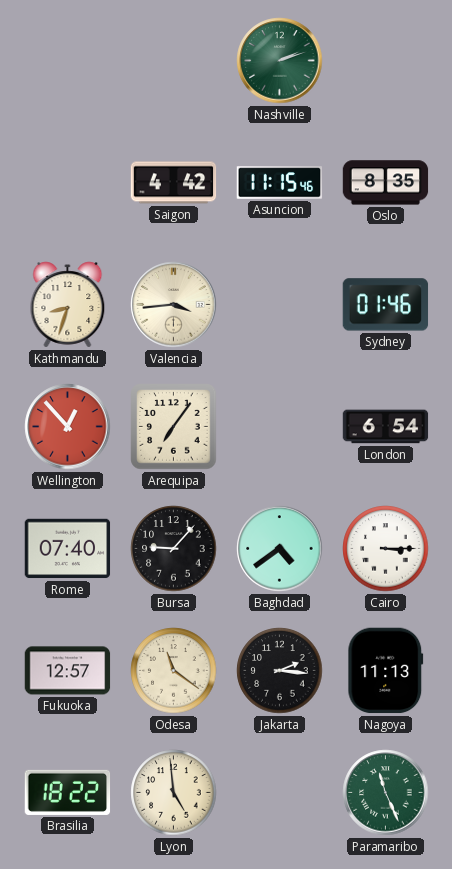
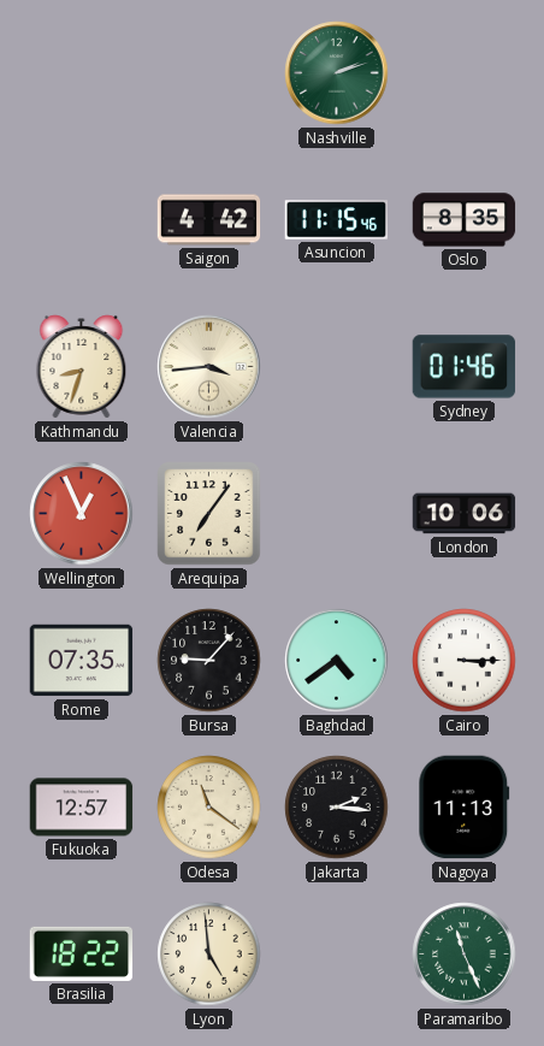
Wellington: 12:53 -> 12:56 (82, 514)
London: 6:54 -> 10:06 (465, 514)
Rome: 07:40 -> 07:35 (82, 661)
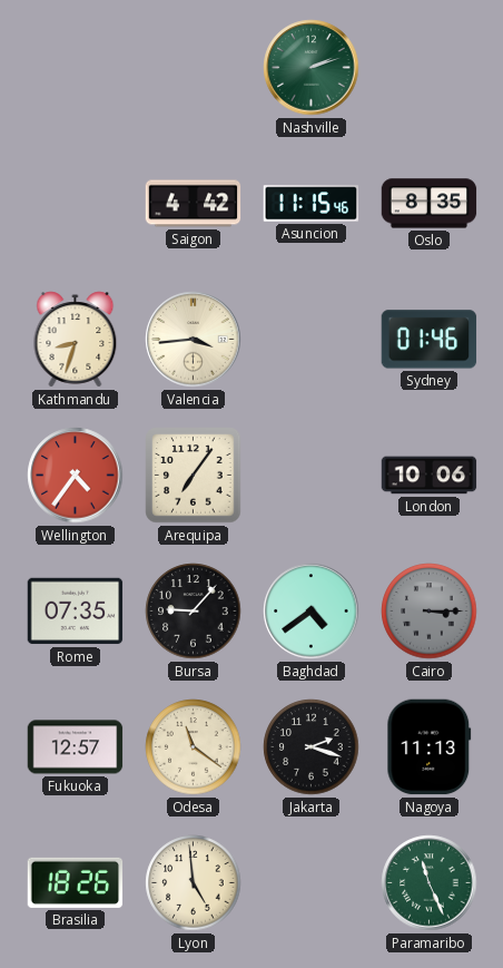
Wellington: 12:56 -> 4:36 (76, 476)
Cairo dial: white -> grey (430, 612)
Jakarta: 2:16 -> 2:18 (312, 747)
Brasilia: 18:22 -> 18:26 (76, 882)
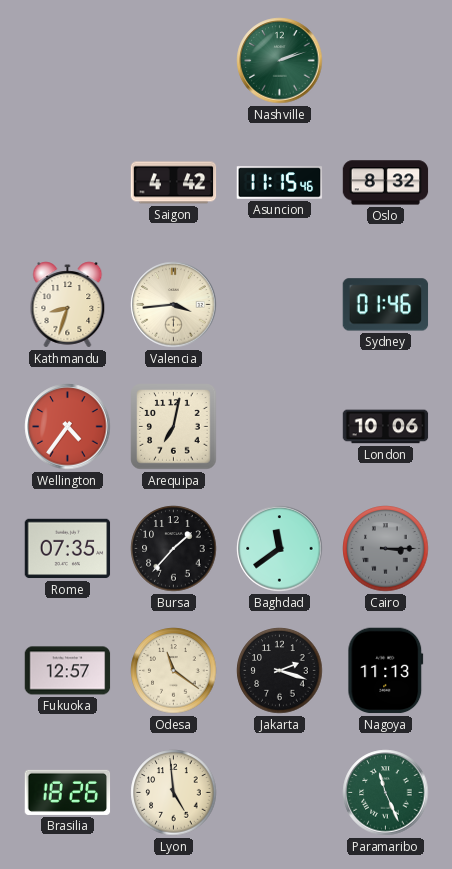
Oslo: 8:35 -> 8:32 (386, 183)
Arequipa: 7:06 -> 7:02 (174, 427)
Bursa: 9:07 -> 1:37 (174, 549)
Baghdad: 4:39 -> 11:39 (280, 549)
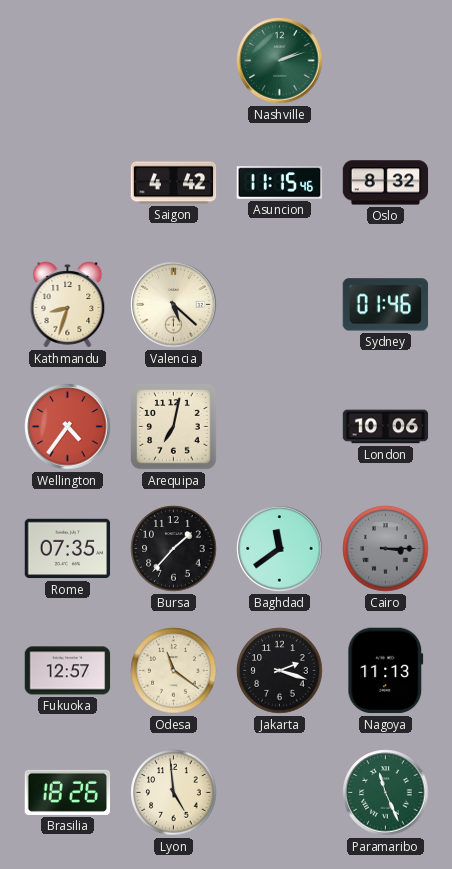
Valencia: 3:44 -> 5:22 (174, 305)
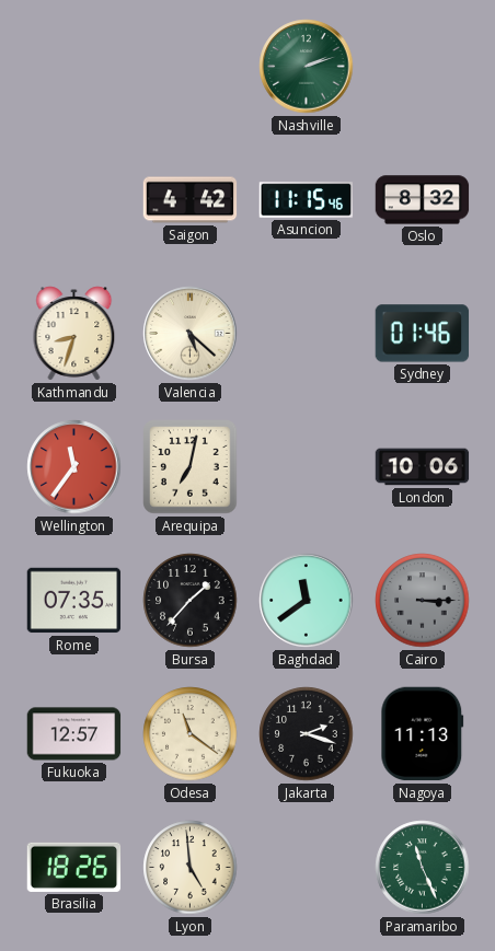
Wellington: 4:36 -> 11:36 (74, 467)
